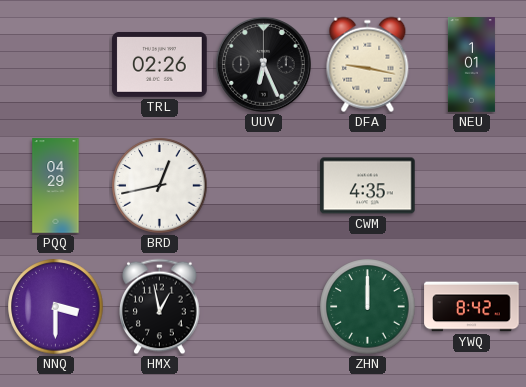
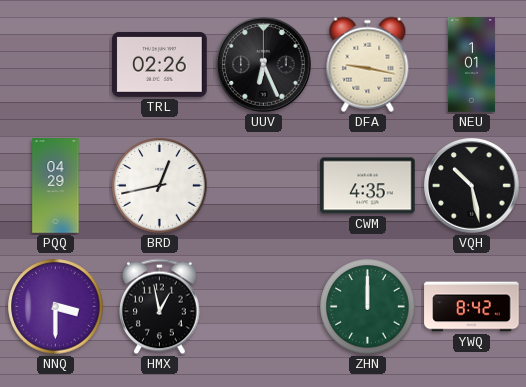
VQH: none -> 10:28 (472, 186)
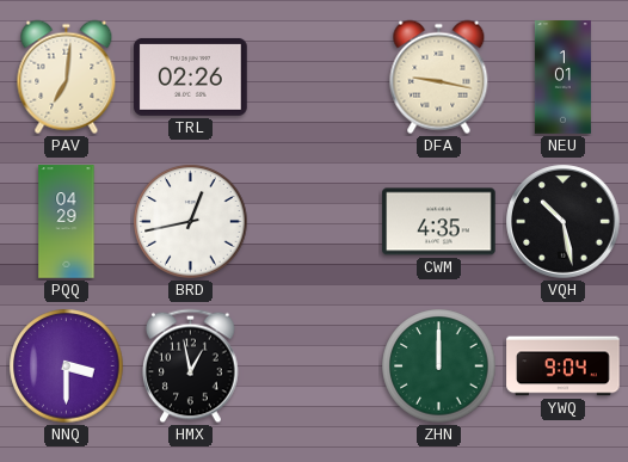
PAV: none -> 7:01 (67, 78)
UUV: 6:26 -> none (264, 65)
YWQ: 8:42 -> 9:04 (564, 366)
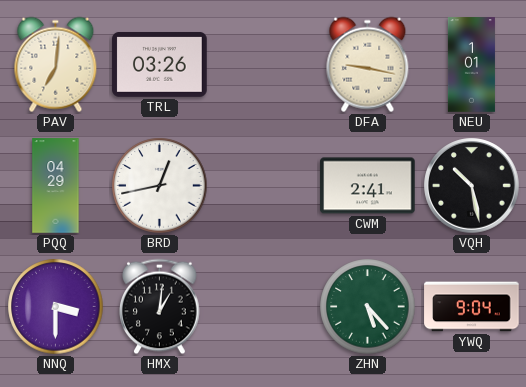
TRL: 02:26 -> 03:26 (160, 65)
CWM: 4:35 -> 2:41 (368, 186)
HMX: 12:58 -> 1:01 (160, 307)
ZHN: 12:00 -> 5:23 (368, 307)
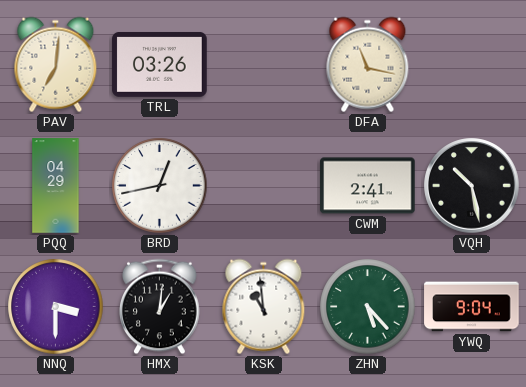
DFA: 9:17 -> 11:17 (368, 65)
NEU: 1:01 -> none (471, 65)
KSK: none -> 10:59 (264, 307)
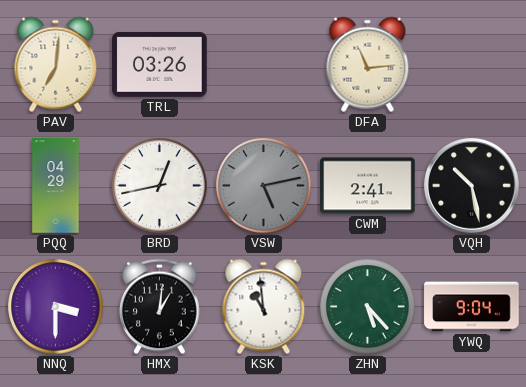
DFA: 11:17 -> 11:14 (368, 65)
VSW: none -> 5:13 (264, 186)
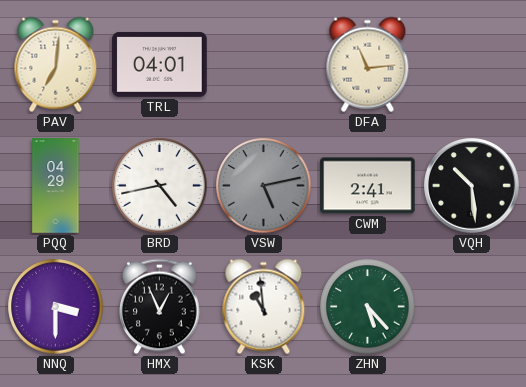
TRL: 03:26 -> 04:01 (160, 65)
BRD: 12:43 -> 4:43 (160, 186)
VQH: 10:28 -> 10:29 (472, 186)
HMX: 1:01 -> 12:56 (160, 307)
YWQ: 9:04 -> none (472, 307)
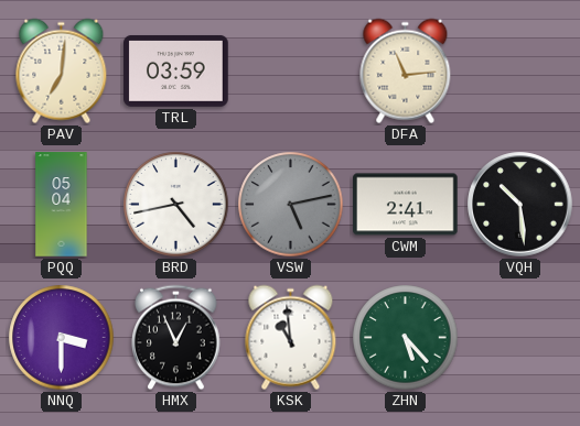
TRL: 04:01 -> 03:59 (176, 72)
PQQ: 04:29 -> 05:04 (62, 205)
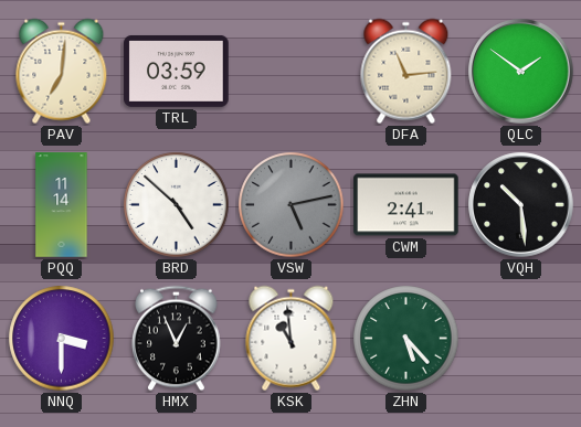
QLC: none -> 1:51 (521, 72)
PQQ: 05:04 -> 11:14 (62, 205)
BRD: 4:43 -> 4:52 (177, 205)
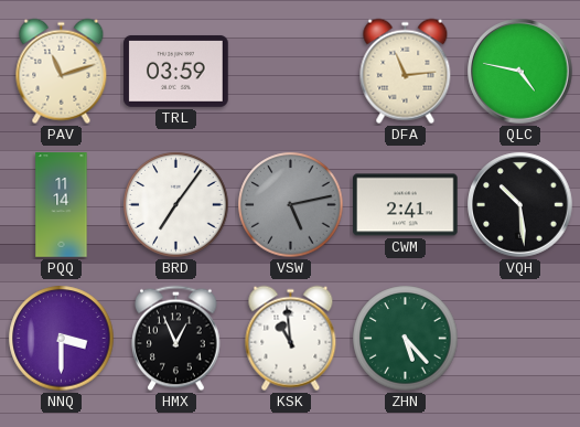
PAV: 7:01 -> 11:12 (62, 72)
QLC: 1:51 -> 4:47 (520, 72)
BRD: 4:52 -> 7:06 (176, 205)
